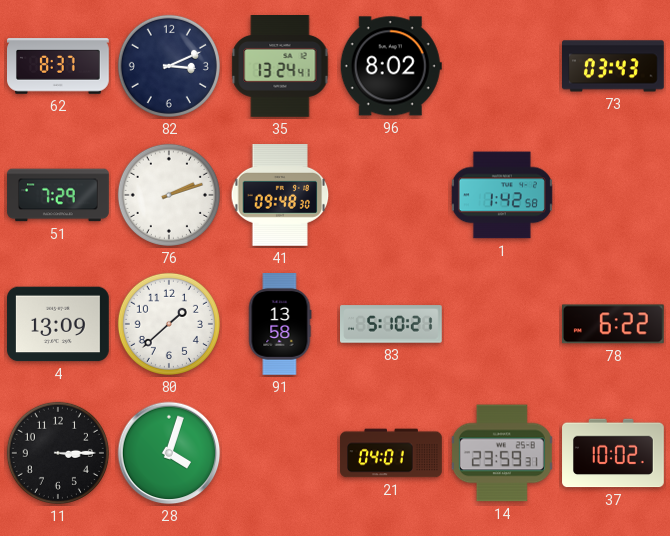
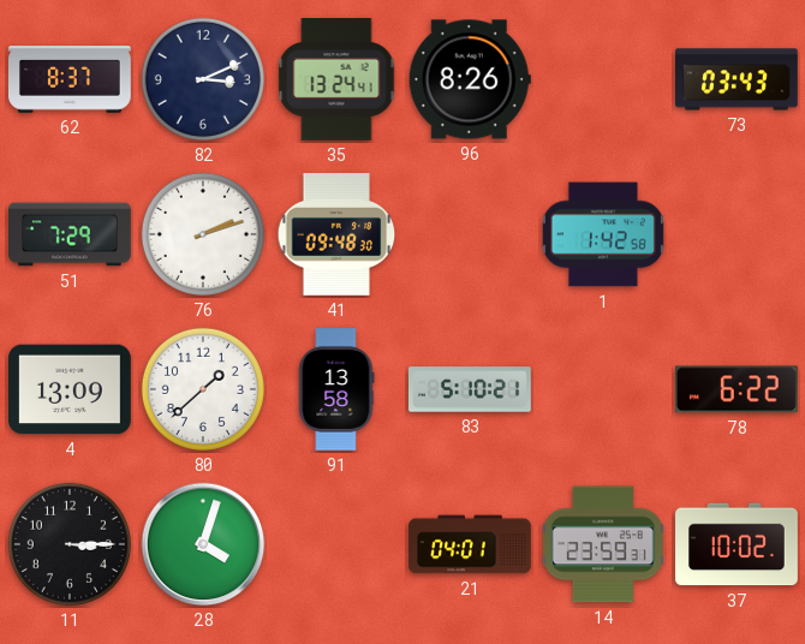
96: 8:02 -> 8:26 (470, 79)
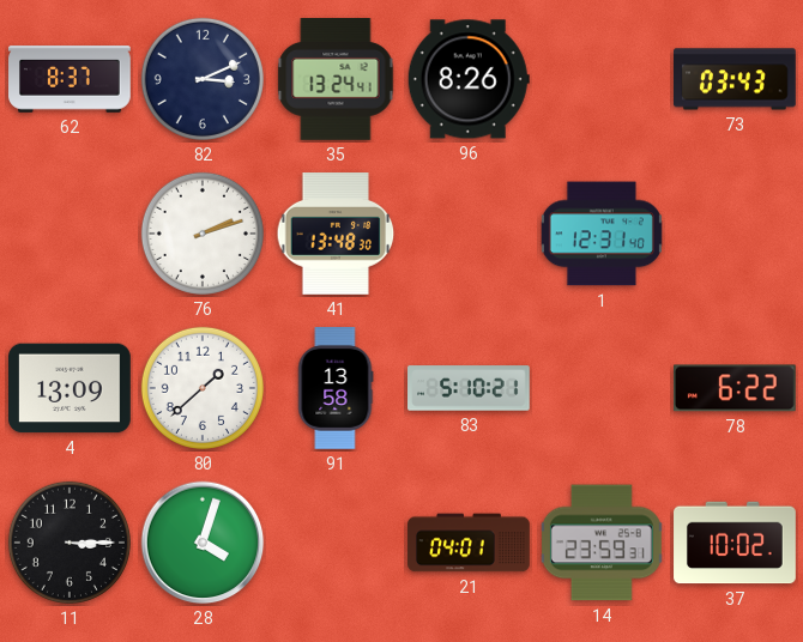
51: 7:29 -> none (70, 234)
41: 09:48 -> 13:48 (336, 235)
1: 1:42 -> 12:31 (602, 234)
